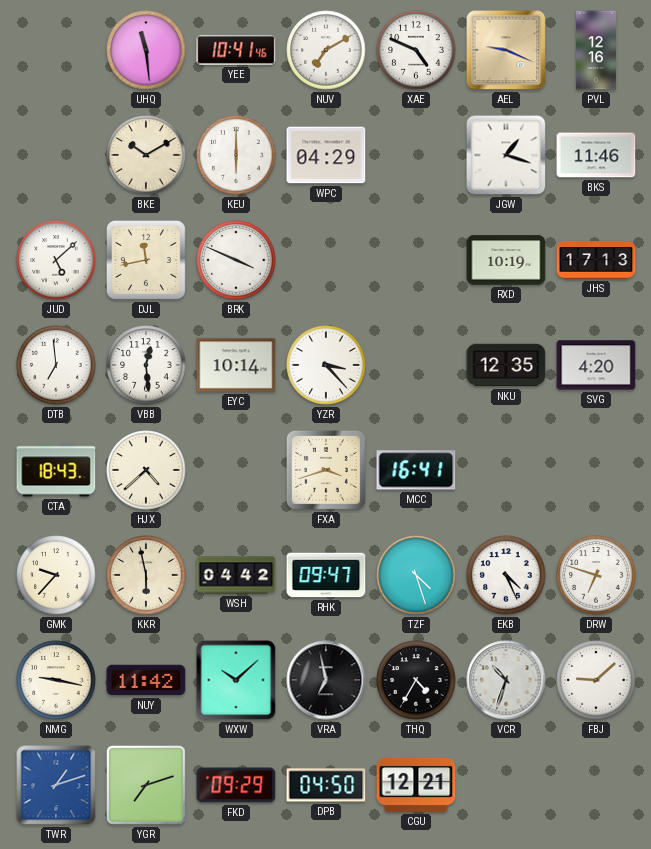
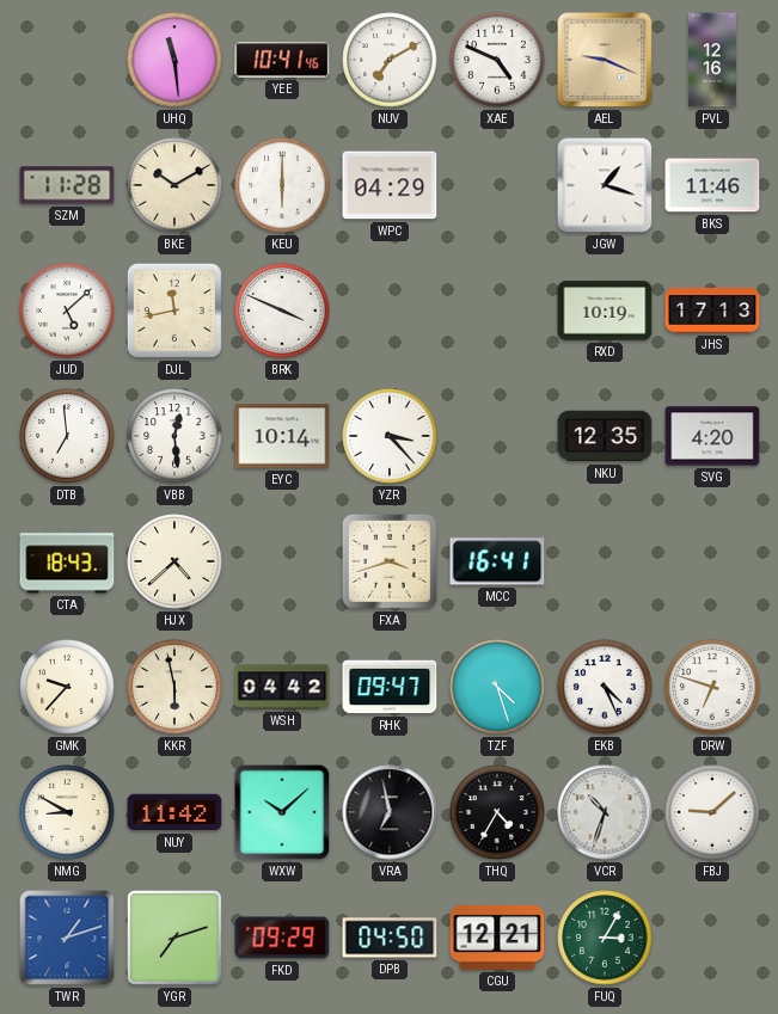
SZM: none -> 11:28 (67, 185)
NMG: 9:17 -> 8:50 (67, 812)
FUQ: none -> 3:05 (605, 938)
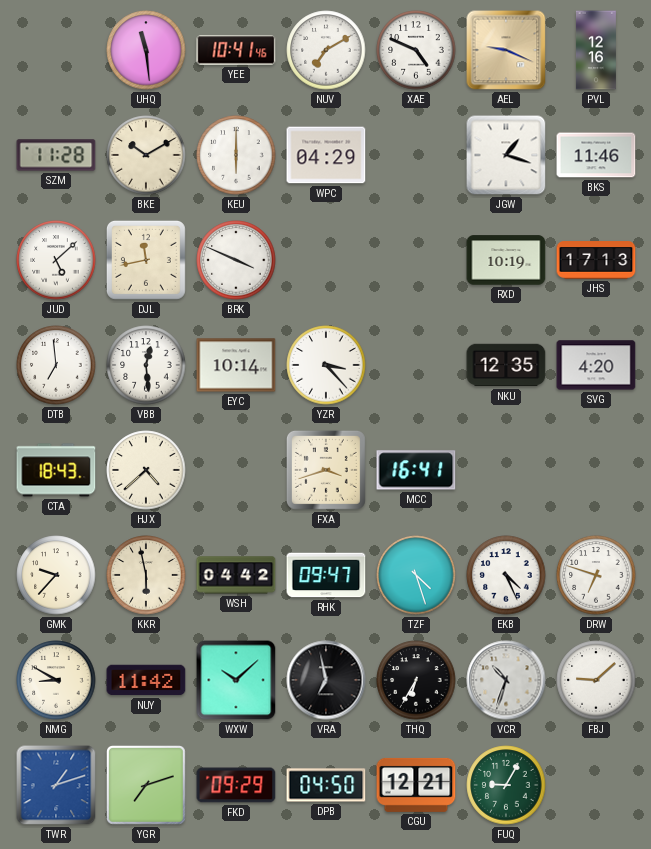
THQ: 4:35 -> 6:35 (416, 680)
FUQ: 3:05 -> 9:05 (506, 785)
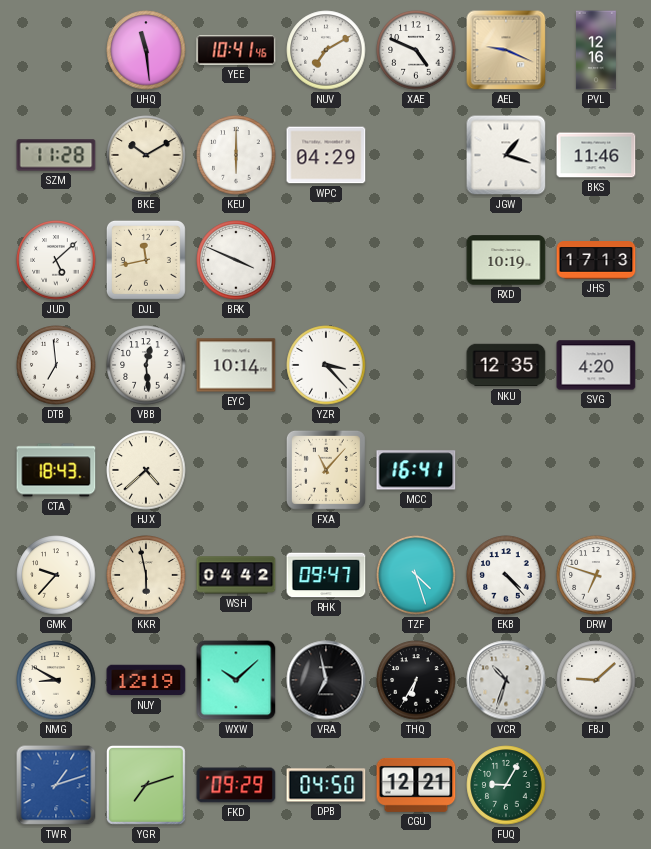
FXA: 3:42 -> 11:07 (326, 470)
EKB: 4:26 -> 4:23 (506, 575)
NUY: 11:42 -> 12:19 (146, 680)
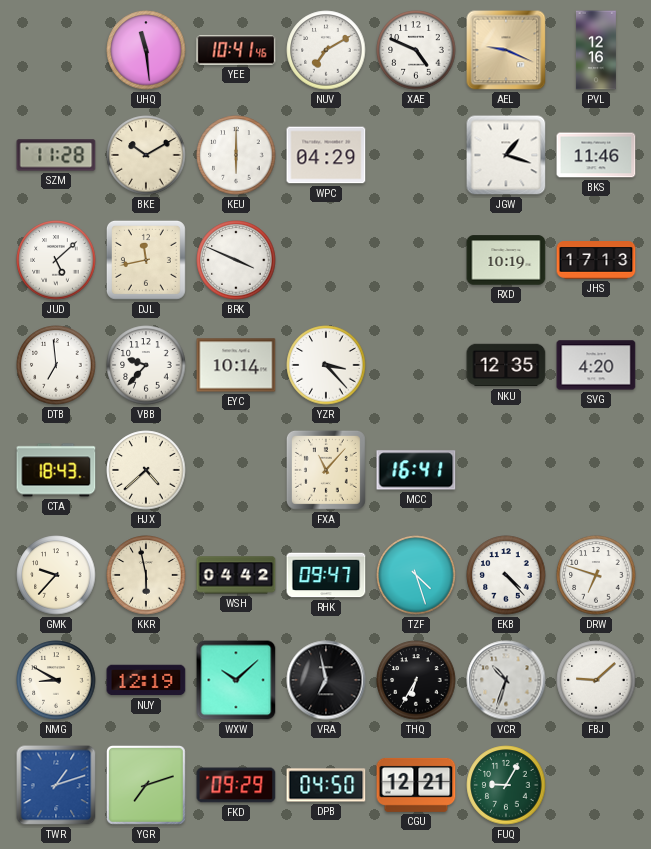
VBB: 12:29 -> 9:37 (146, 365)
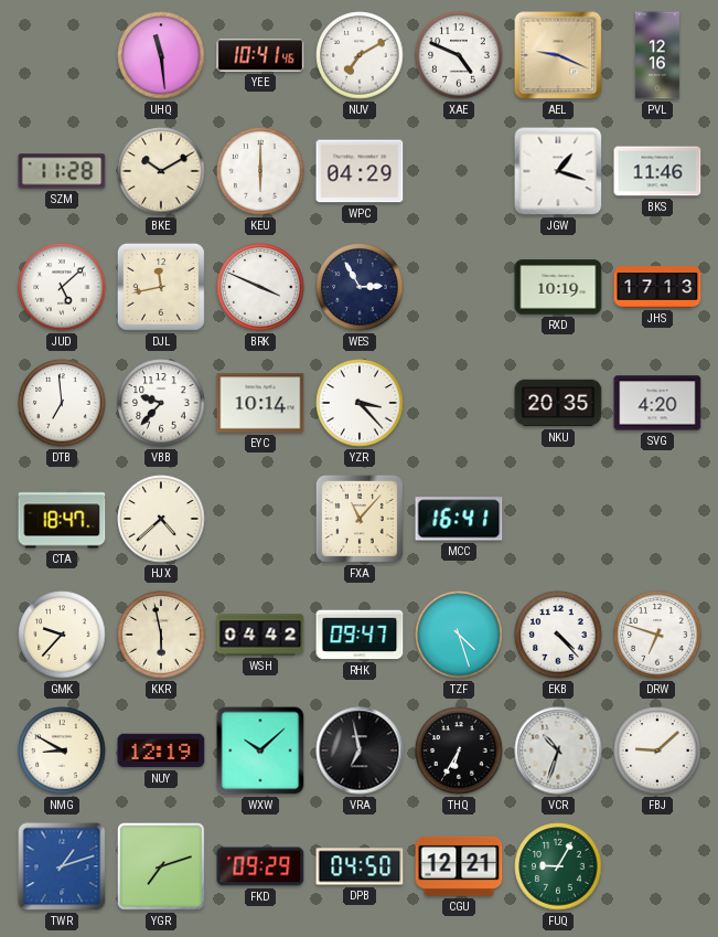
WES: none -> 2:55 (360, 287)
NKU: 12:35 -> 20:35 (558, 403)
CTA: 18:43 -> 18:47 (62, 519)
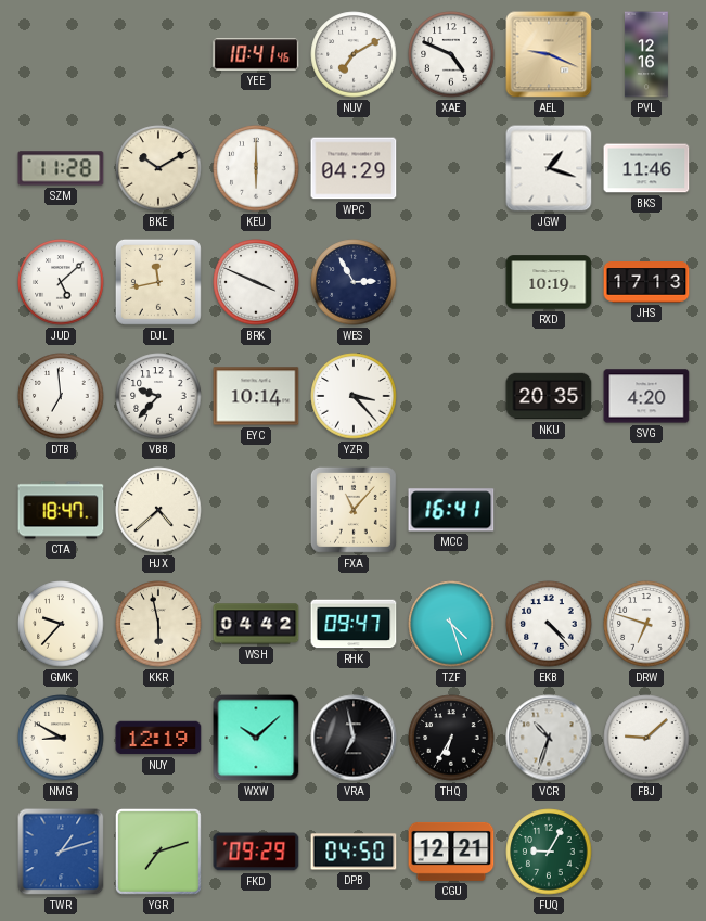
UHQ: 11:29 -> none (161, 55)
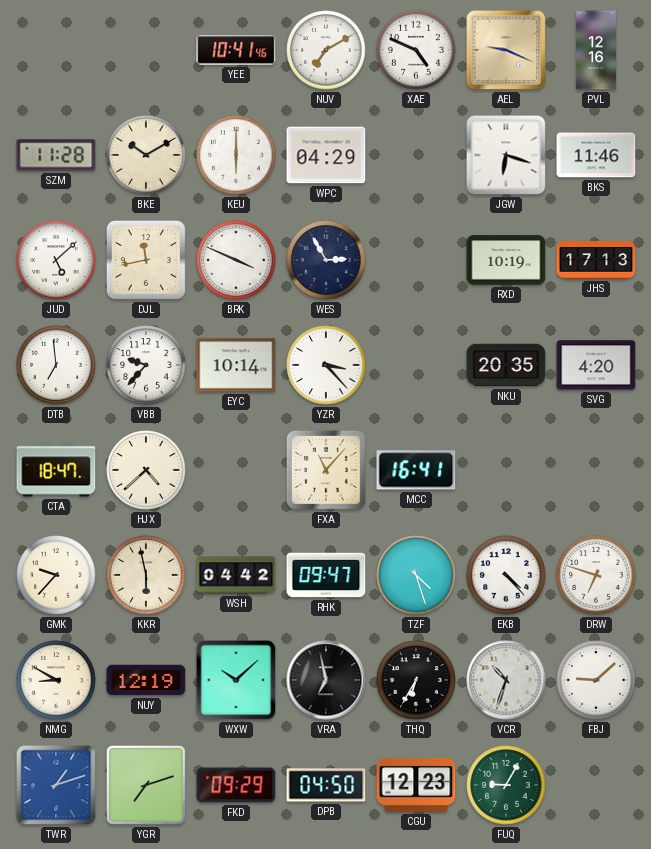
JGW: 1:18 -> 6:18 (506, 155)
CGU: 12:21 -> 12:23 (416, 785)
